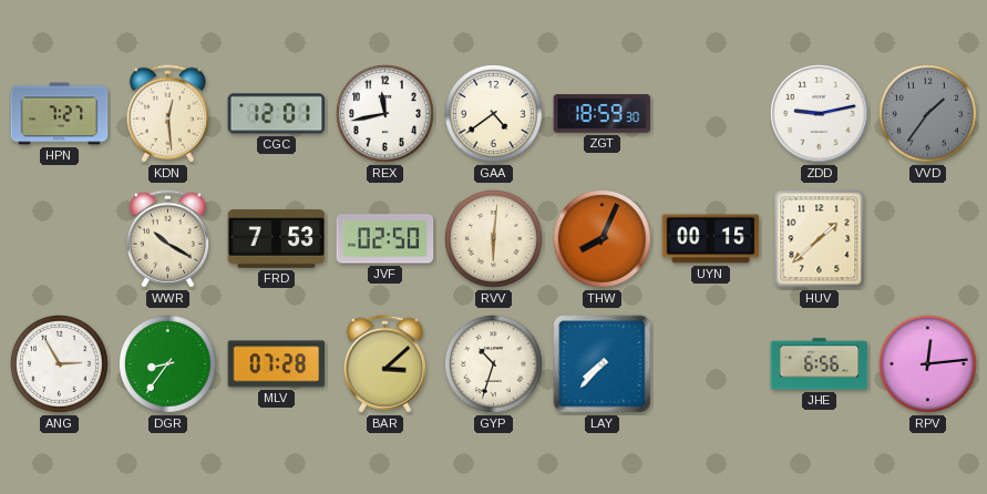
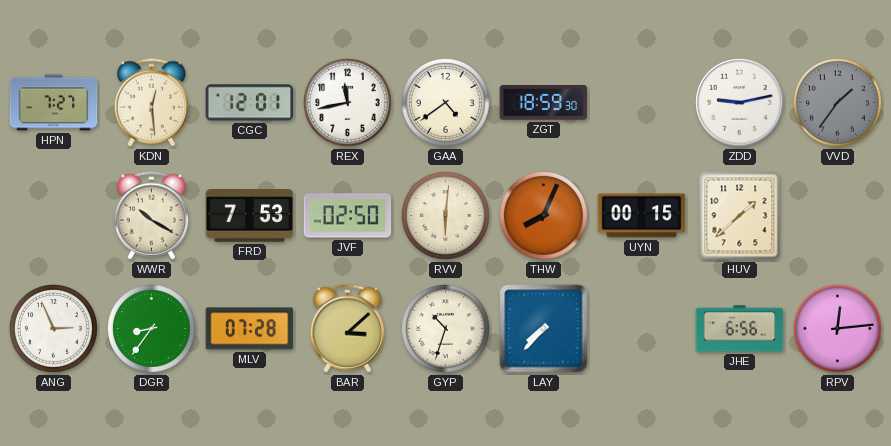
ANG: 2:55 -> 2:56 (54, 329)
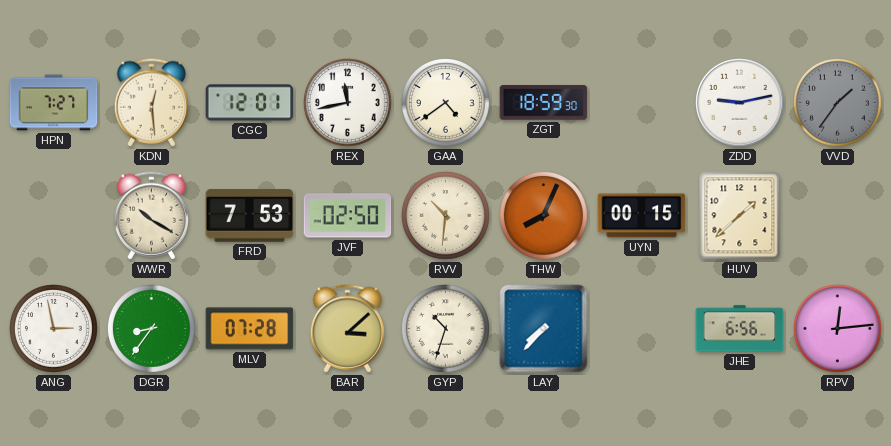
RVV: 6:01 -> 10:31 (446, 216)
ANG: 2:56 -> 2:58 (54, 329)
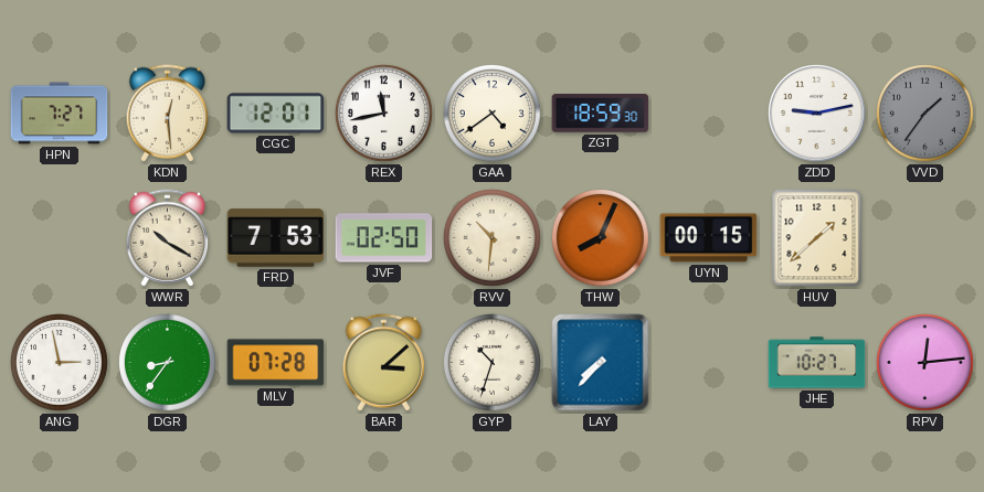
JHE: 6:56 -> 10:27 (817, 363)
